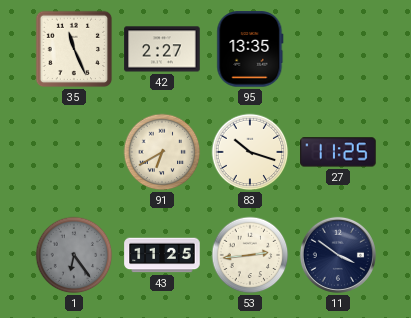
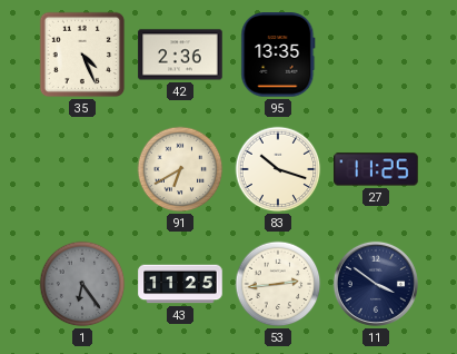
35: 11:26 -> 4:26 (82, 55)
42: 2:27 -> 2:36 (180, 55)
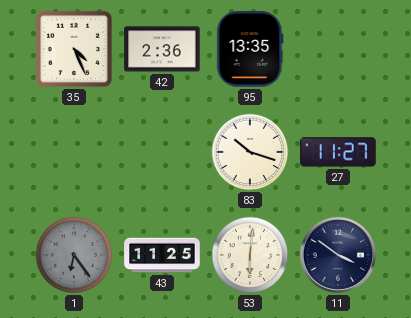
91: 6:40 -> none (180, 169)
27: 11:25 -> 11:27 (338, 152)
53: 2:44 -> 6:01 (250, 255)
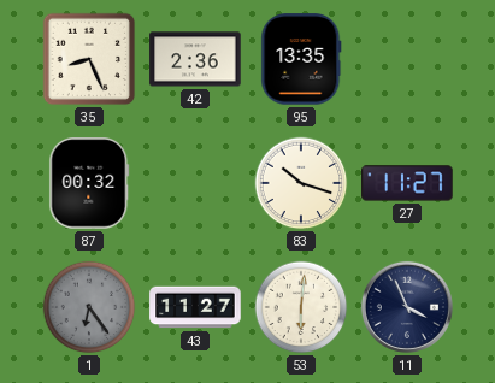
35: 4:26 -> 8:26 (89, 59)
87: none -> 00:32 (89, 183)
43: 11:25 -> 11:27 (195, 307)
11: 3:51 -> 3:56 (407, 307)
